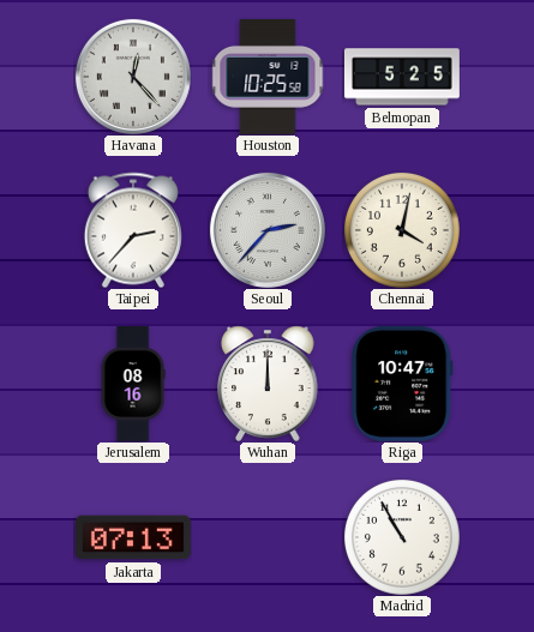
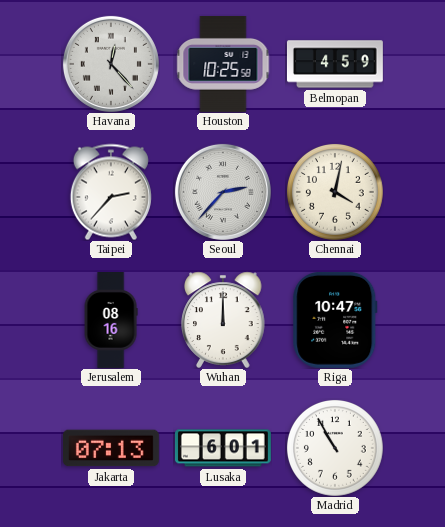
Belmopan: 5:25 -> 4:59 (335, 64)
Lusaka: none -> 6:01 (223, 448)
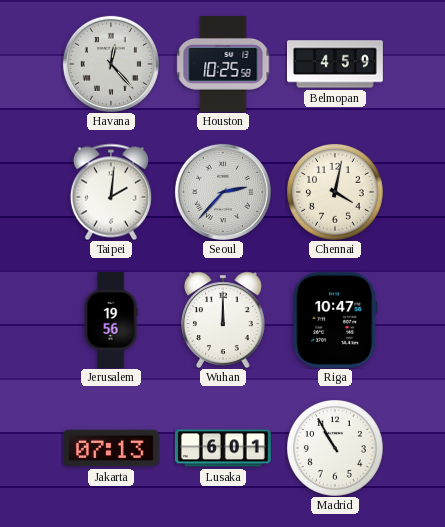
Taipei: 2:37 -> 2:01 (111, 192)
Jerusalem: 08:16 -> 19:56 (111, 321)
